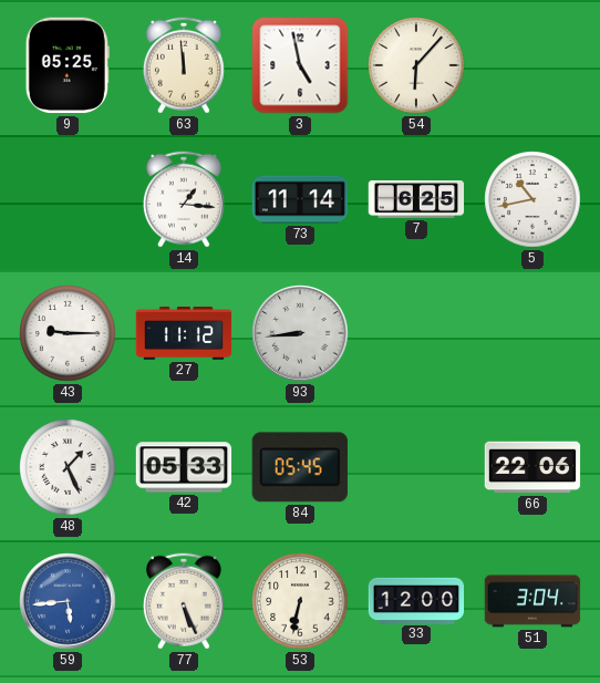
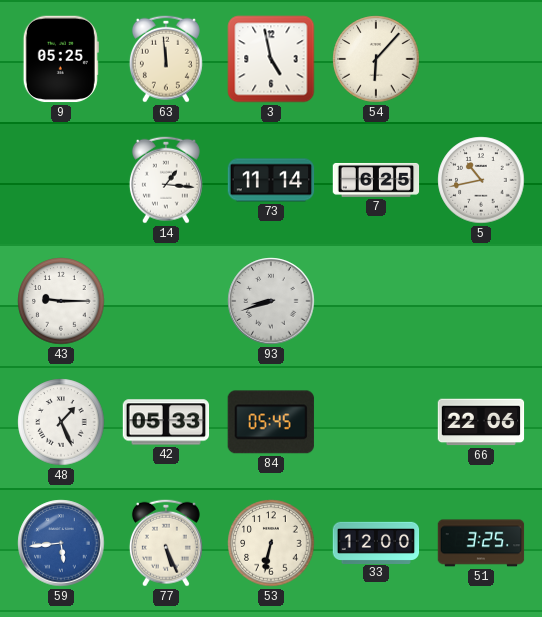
27: 11:12 -> none (184, 333)
93: 8:44 -> 8:42 (271, 301)
51: 3:04 -> 3:25 (481, 543)
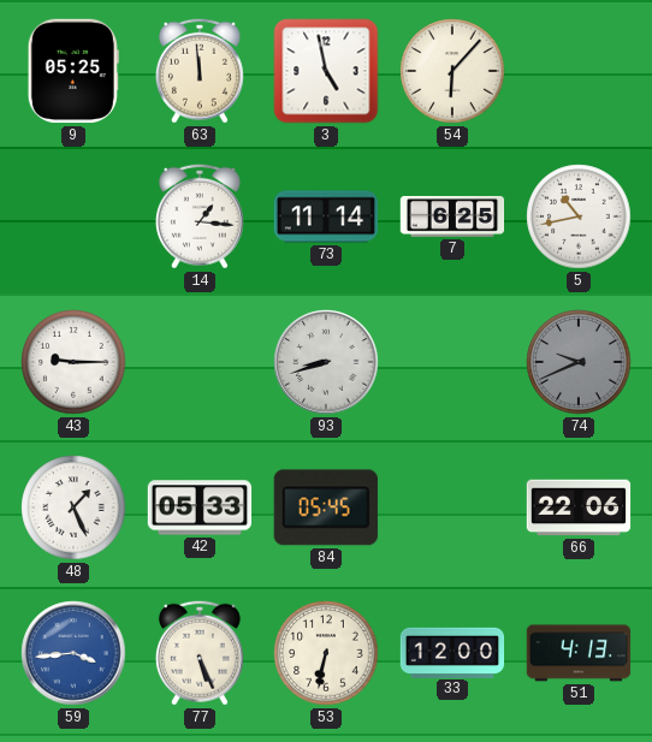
74: none -> 9:41 (579, 362)
59: 5:44 -> 3:44 (73, 653)
51: 3:25 -> 4:13 (579, 653)
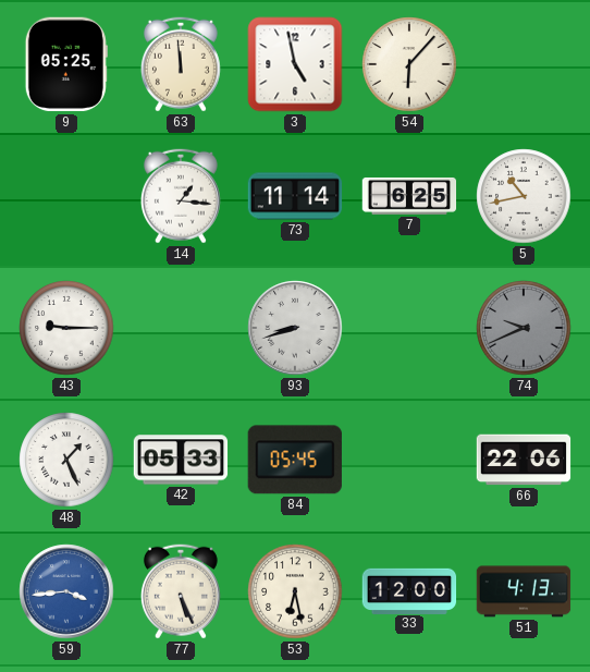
53: 6:32 -> 6:28 (295, 591)
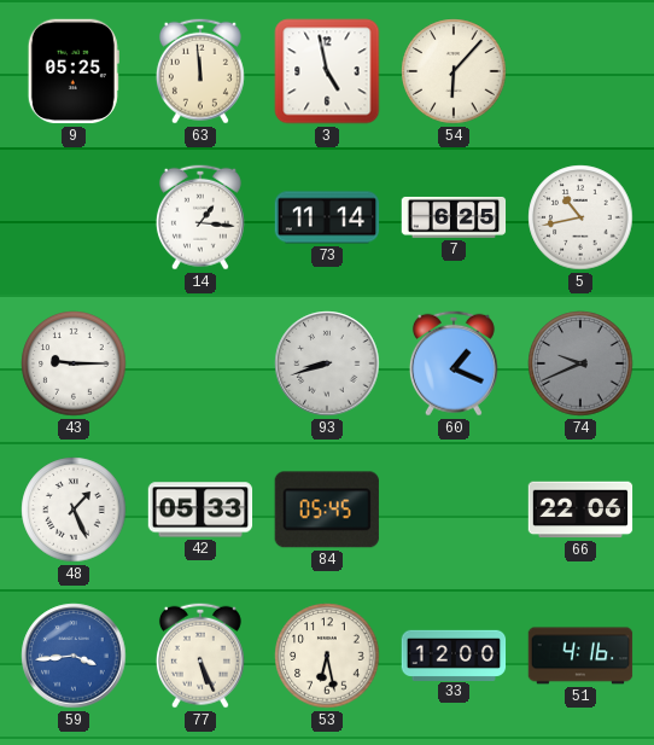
60: none -> 1:19 (454, 363)
51: 4:13 -> 4:16 (580, 656)
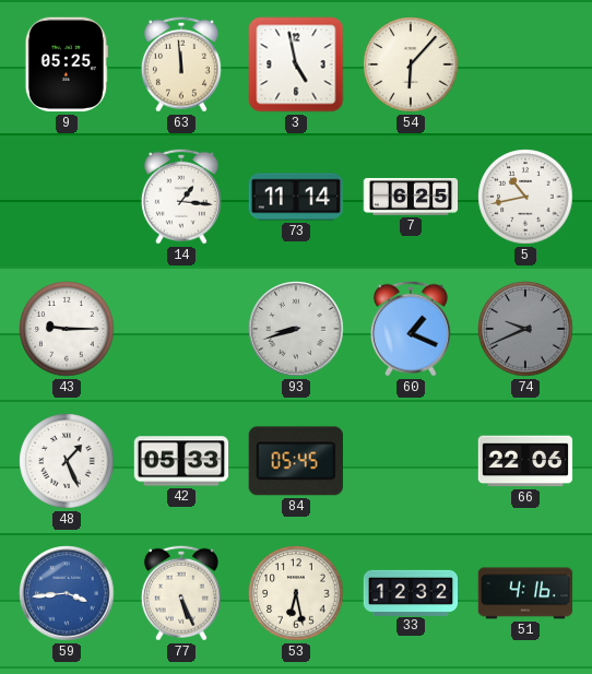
33: 12:00 -> 12:32 (411, 592)
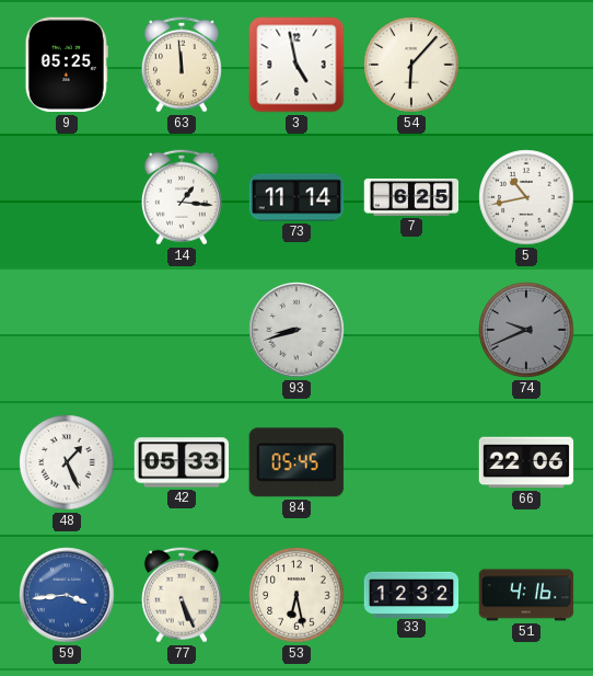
43: 9:15 -> none (67, 329)
60: 1:19 -> none (411, 329)
